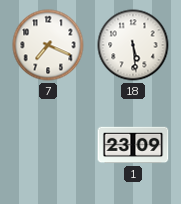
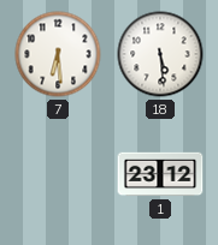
7: 7:19 -> 6:29 (58, 54)
1: 23:09 -> 23:12 (160, 174)
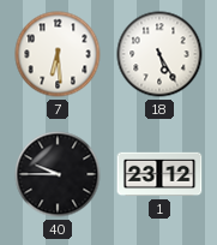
18: 5:29 -> 5:25 (159, 54)
40: none -> 9:45 (58, 174)
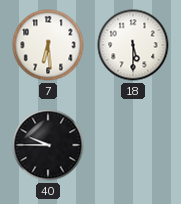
18: 5:25 -> 5:30 (133, 45)
1: 23:12 -> none (159, 174)
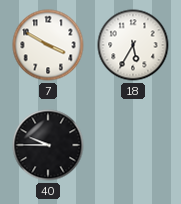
7: 6:29 -> 3:50 (48, 45)
18: 5:30 -> 5:35 (133, 45)
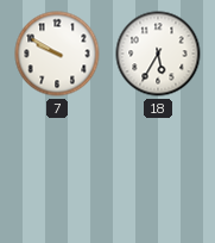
7: 3:50 -> 9:50 (57, 54)
40: 9:45 -> none (48, 145)
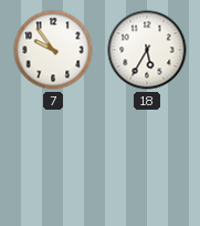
7: 9:50 -> 9:54 (53, 50)
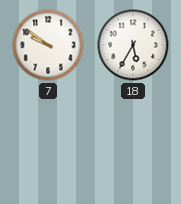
7: 9:54 -> 9:51 (48, 45)
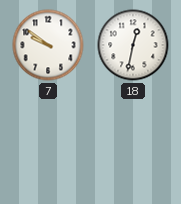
18: 5:35 -> 12:32 (133, 45)
